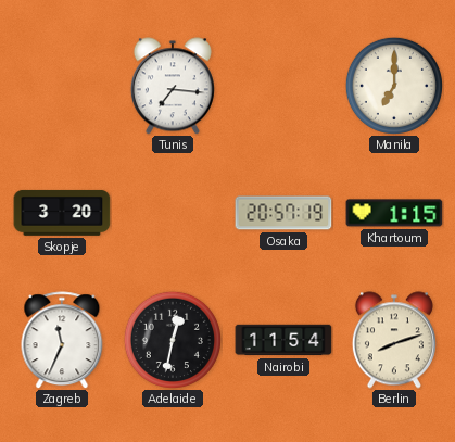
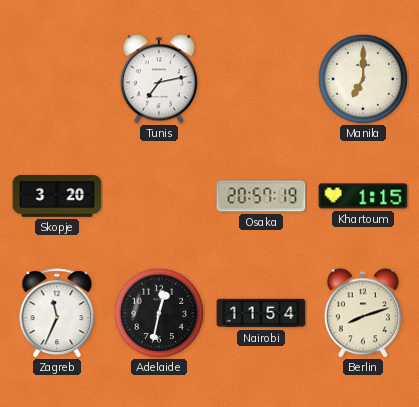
Tunis: 7:16 -> 7:13 (159, 79)
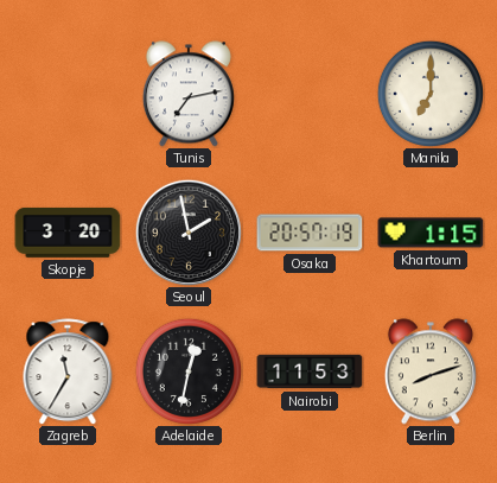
Seoul: none -> 1:58 (189, 233)
Zagreb: 11:34 -> 11:35 (68, 371)
Nairobi: 11:54 -> 11:53 (310, 371)
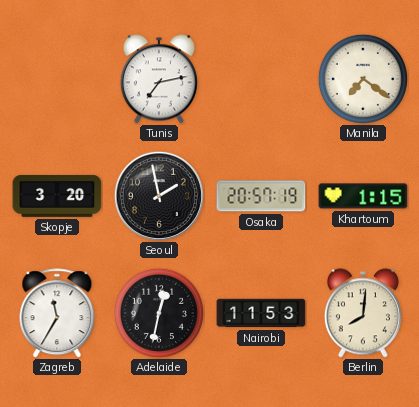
Manila: 7:00 -> 7:21 (363, 79)
Berlin: 8:12 -> 8:01 (363, 313)
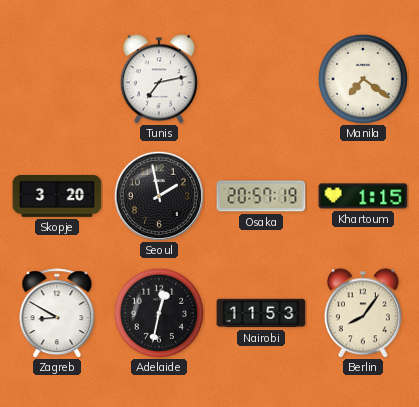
Zagreb: 11:35 -> 8:50 (57, 313)
Berlin: 8:01 -> 8:06 (363, 313)
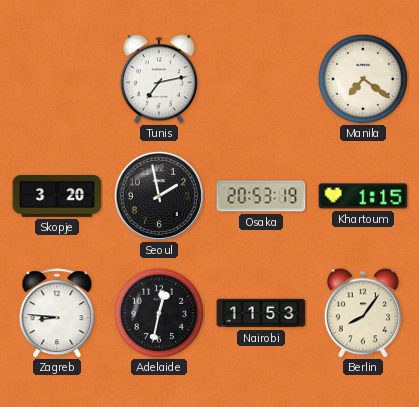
Osaka: 20:57 -> 20:53 (261, 196)
Zagreb: 8:50 -> 8:46 (57, 313)
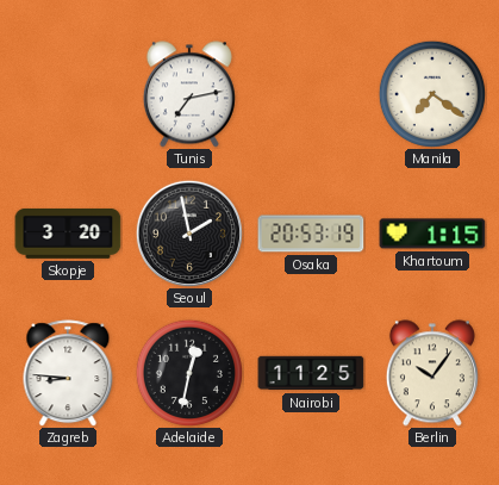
Nairobi: 11:53 -> 11:25 (311, 373)
Berlin: 8:06 -> 10:06 (432, 373)
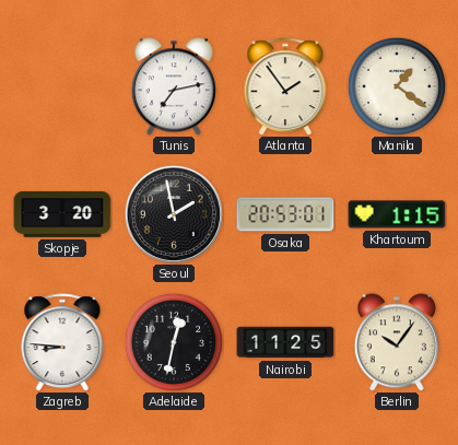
Atlanta: none -> 1:54 (285, 86)
Manila: 7:21 -> 1:21 (397, 86)
Osaka: 20:53:19 -> 20:53:01 (285, 214)
